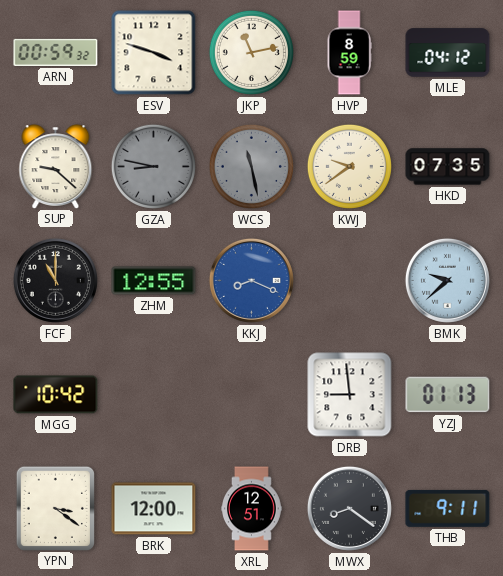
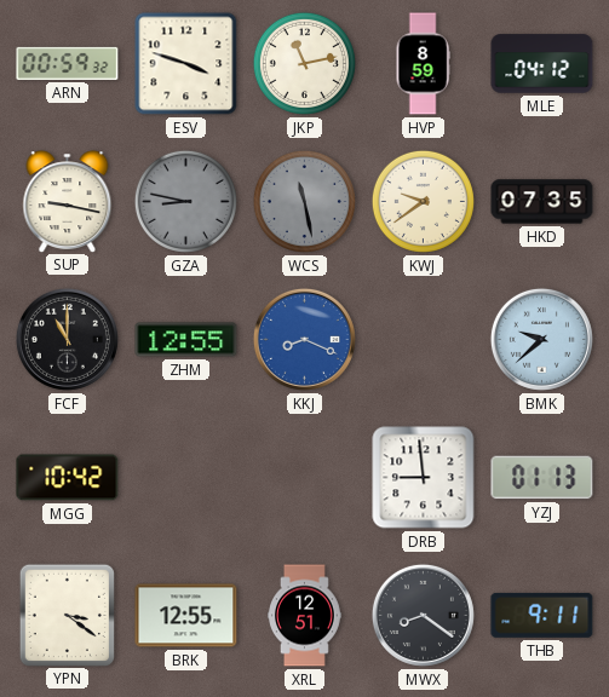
SUP: 9:22 -> 9:17 (68, 201)
BRK: 12:00 -> 12:55 (186, 616)
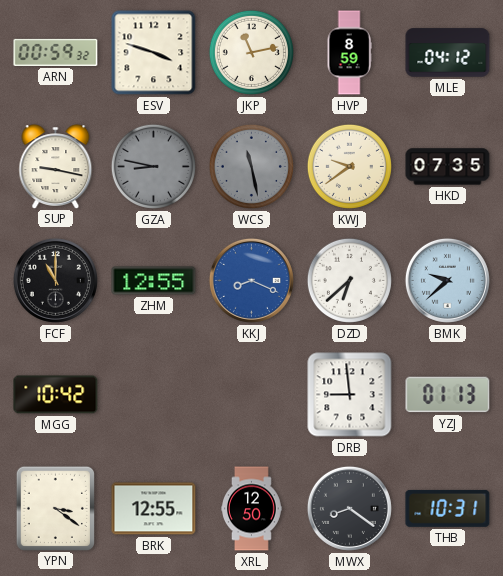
DZD: none -> 6:38 (349, 280)
XRL: 12:51 -> 12:50 (252, 509)
THB: 9:11 -> 10:31 (448, 508)
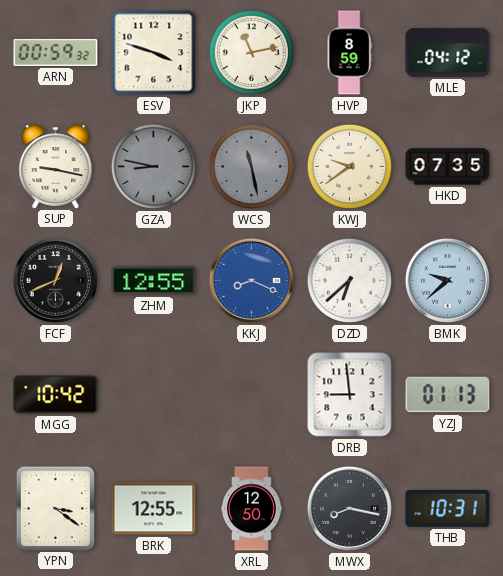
FCF: 11:00 -> 12:41 (55, 280)
MWX: 8:21 -> 8:17 (349, 508)
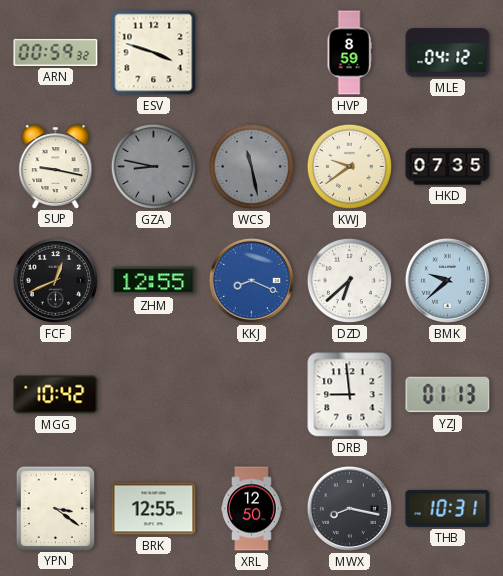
JKP: 11:13 -> none (251, 52)
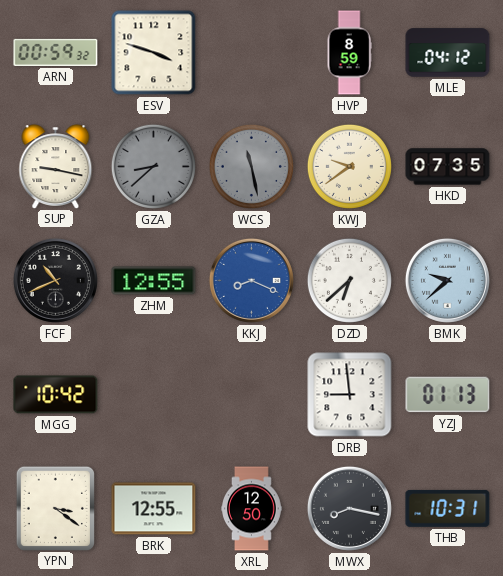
GZA: 8:47 -> 8:38 (153, 166)
FCF: 12:41 -> 10:41 (55, 280)
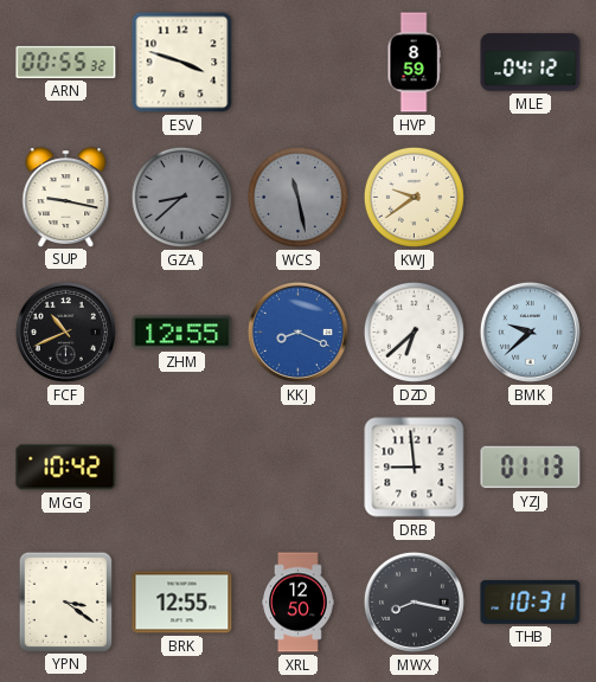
ARN: 00:59 -> 00:55 (66, 62)
HKD: 07:35 -> none (448, 167)
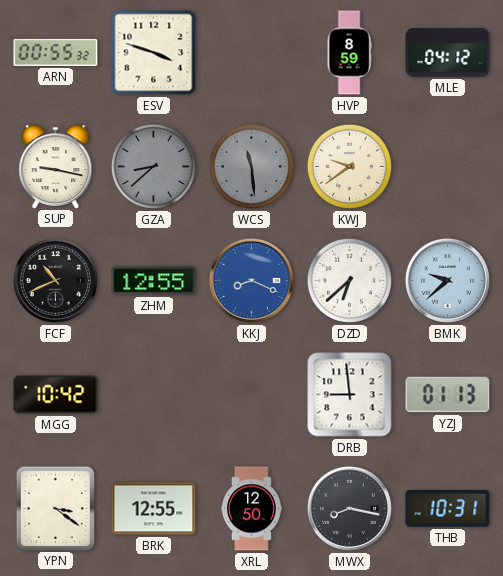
WCS: 11:28 -> 11:29 (251, 166)
